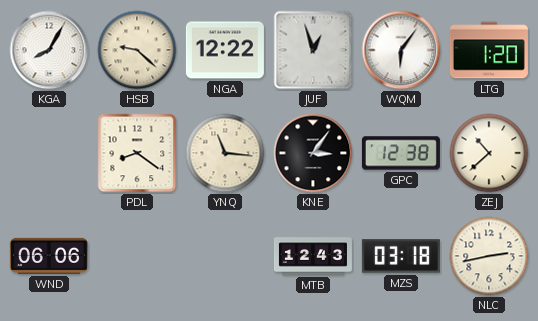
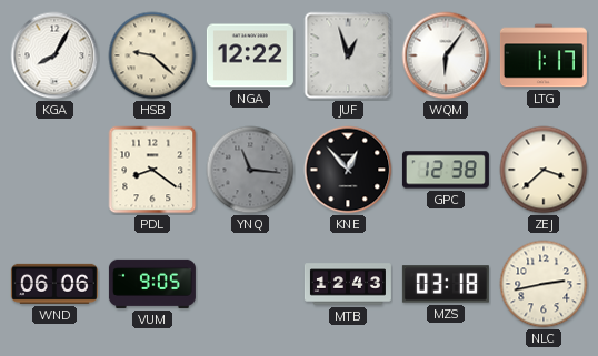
LTG: 1:20 -> 1:17 (544, 55)
YNQ dial: cream -> grey (250, 170)
KNE: 3:06 -> 12:53 (348, 170)
ZEJ: 10:38 -> 3:38 (544, 170)
VUM: none -> 9:05 (152, 284)
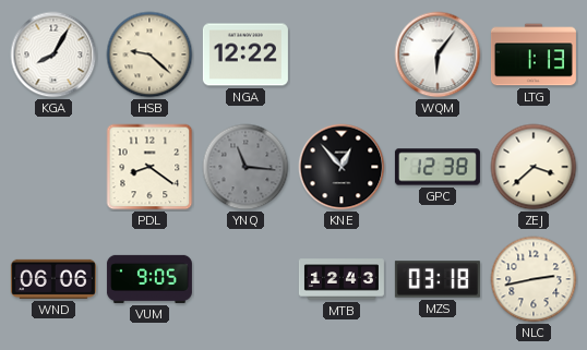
JUF: 12:57 -> none (348, 55)
LTG: 1:17 -> 1:13 (534, 55)
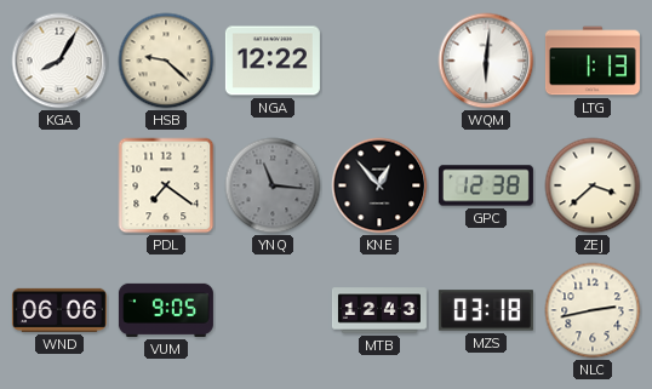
WQM: 6:06 -> 6:01 (486, 61)
PDL: 8:21 -> 7:21 (166, 185)
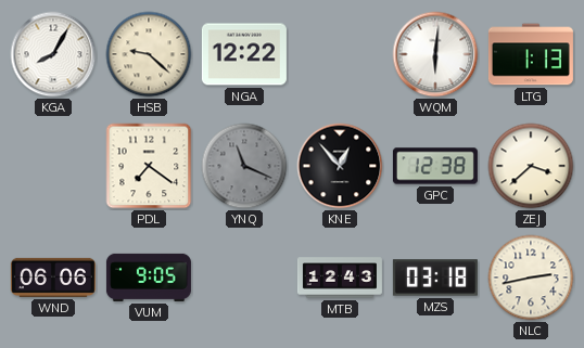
YNQ: 11:16 -> 11:19 (244, 166)
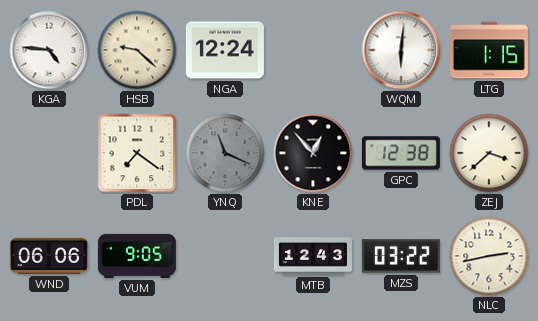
KGA: 8:05 -> 4:46 (49, 50)
NGA: 12:22 -> 12:24 (225, 50)
LTG: 1:13 -> 1:15 (489, 50)
MZS: 03:18 -> 03:22 (401, 256)
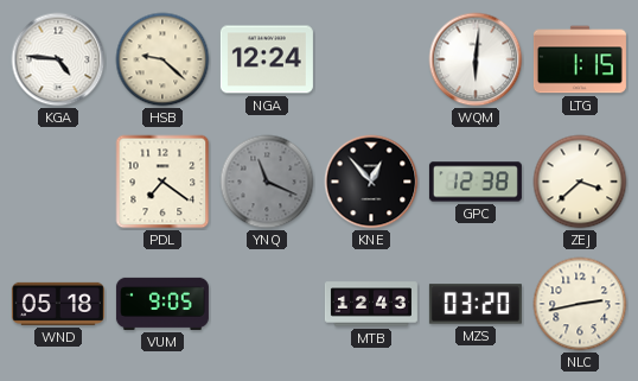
WND: 06:06 -> 05:18 (58, 304)
MZS: 03:22 -> 03:20 (476, 304)
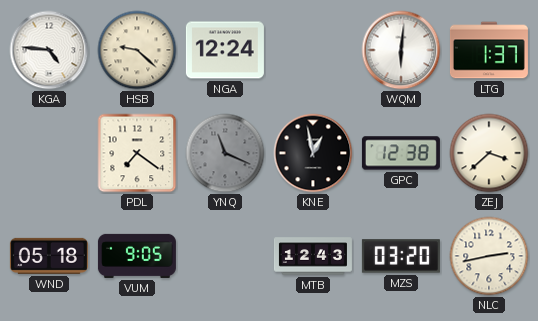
LTG: 1:15 -> 1:37 (489, 50)
KNE: 12:53 -> 12:58 (313, 153)
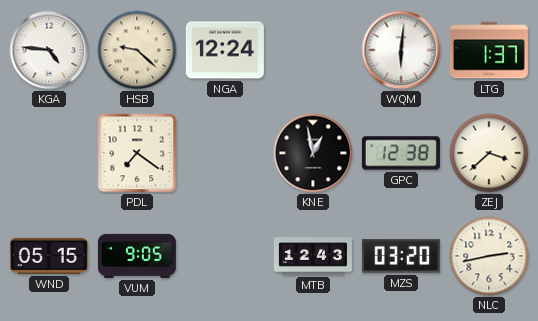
YNQ: 11:19 -> none (225, 153)
WND: 05:18 -> 05:15 (49, 256)
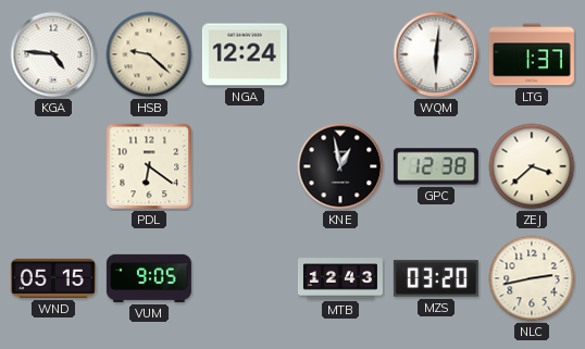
PDL: 7:21 -> 6:21 (149, 166)
